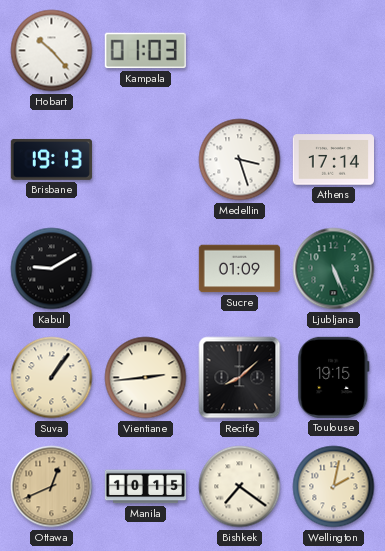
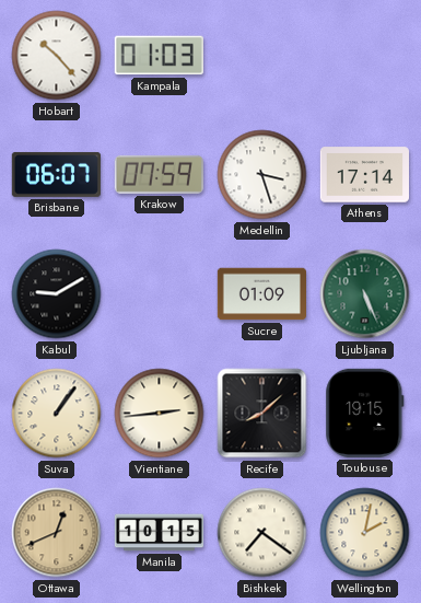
Brisbane: 19:13 -> 06:07 (56, 174)
Krakow: none -> 07:59 (159, 174)
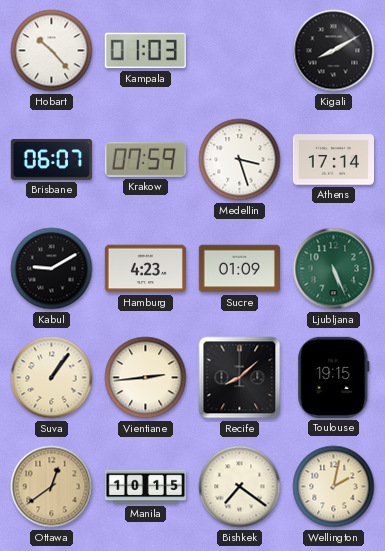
Kigali: none -> 8:10 (334, 51)
Hamburg: none -> 4:23 (145, 269)
Ottawa: 12:41 -> 12:39 (52, 487)
